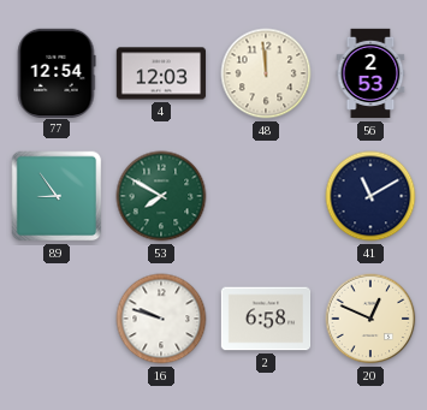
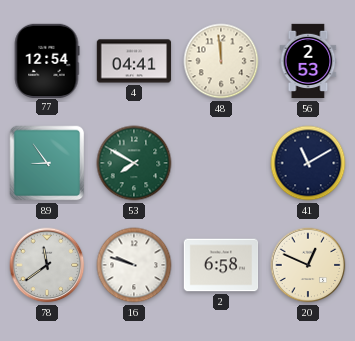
4: 12:03 -> 04:41 (134, 61)
78: none -> 11:39 (47, 265)
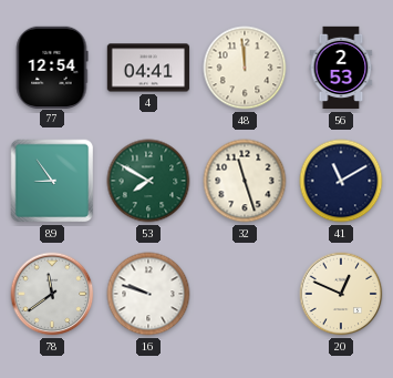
32: none -> 11:27 (245, 181)
2: 6:58 -> none (221, 265)
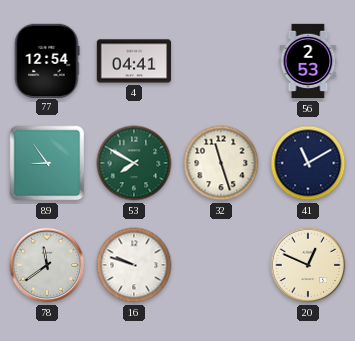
48: 11:59 -> none (245, 68)
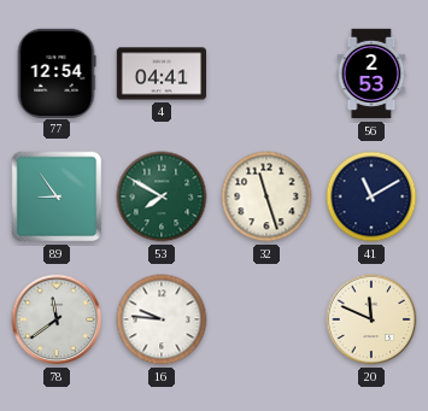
16: 9:48 -> 9:46 (162, 319)
20: 12:49 -> 11:49 (371, 319)
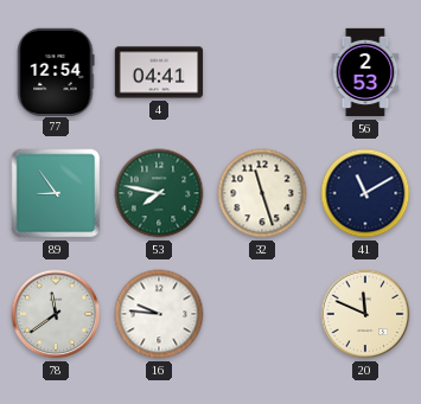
53: 7:50 -> 7:47 (159, 193)
